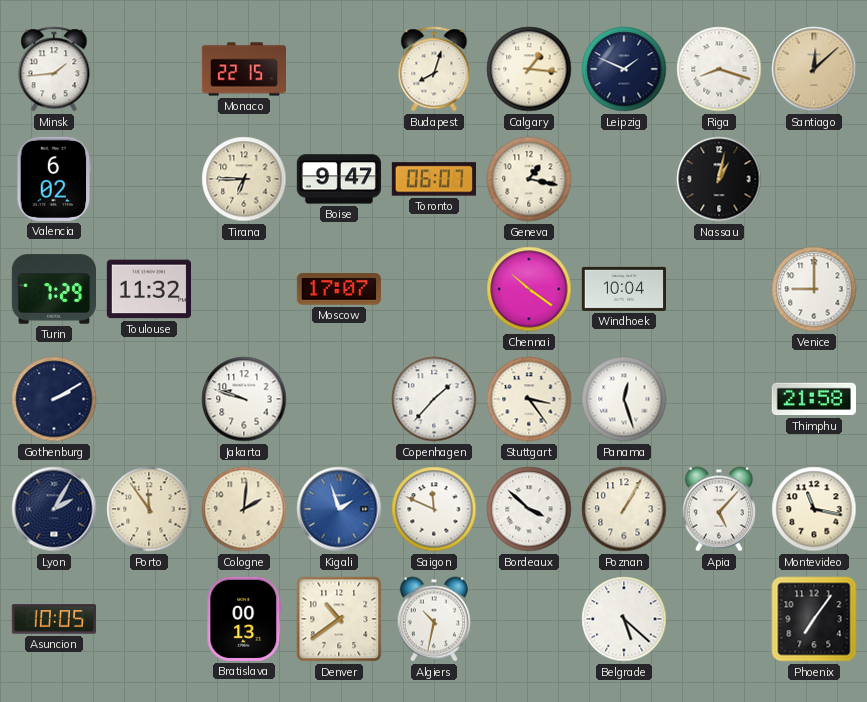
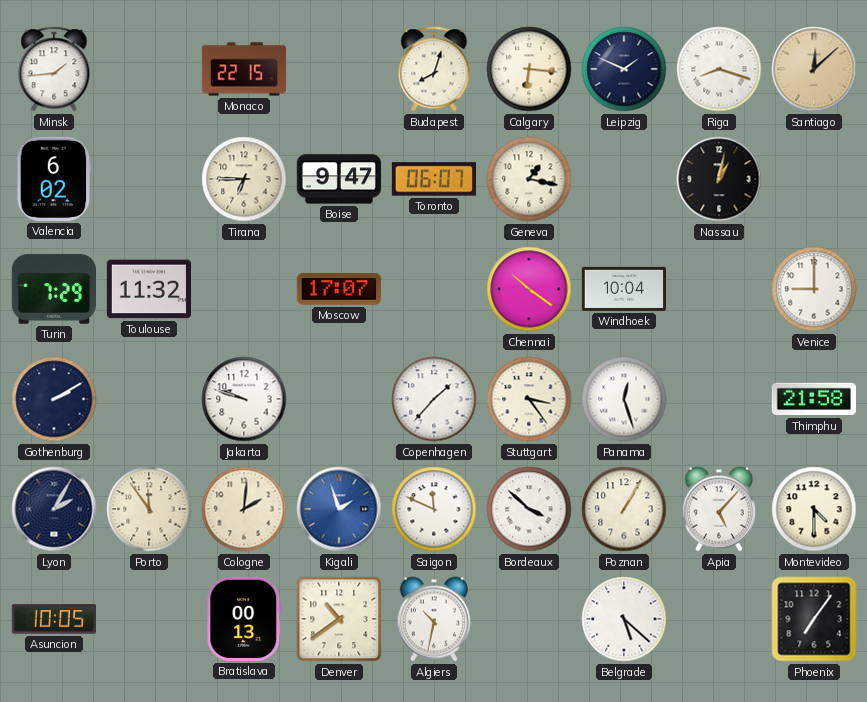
Calgary: 1:16 -> 6:16 (529, 69)
Montevideo: 11:17 -> 4:30 (814, 509)
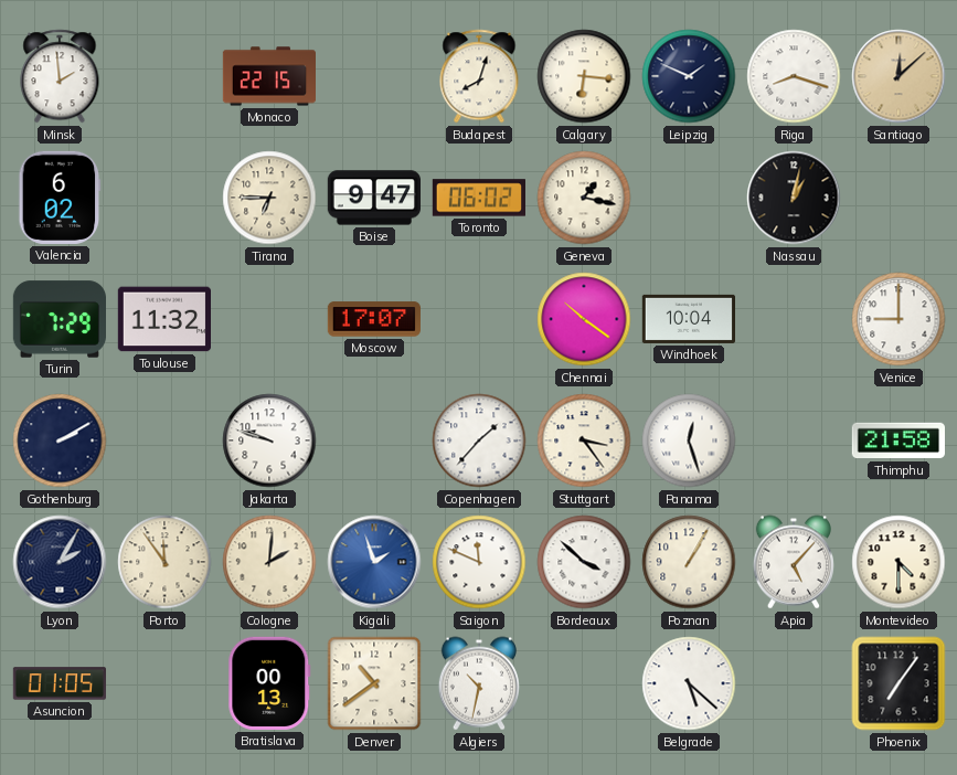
Minsk: 1:44 -> 1:59 (60, 76)
Toronto: 06:07 -> 06:02 (478, 198)
Asuncion: 10:05 -> 01:05 (59, 683)
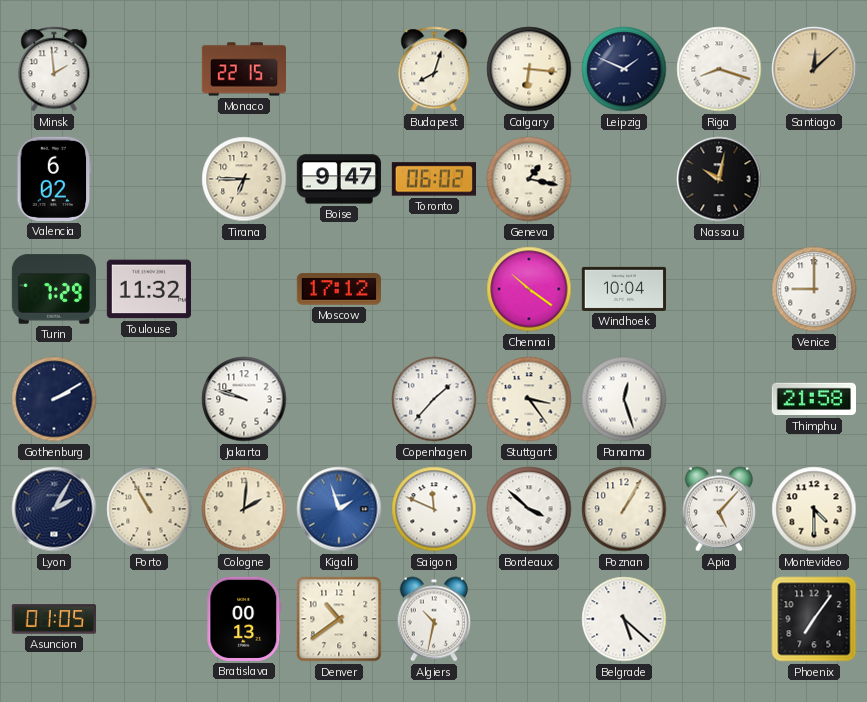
Nassau: 1:02 -> 10:02 (719, 179)
Moscow: 17:07 -> 17:12 (339, 289)
Porto: 11:54 -> 10:55 (149, 509)
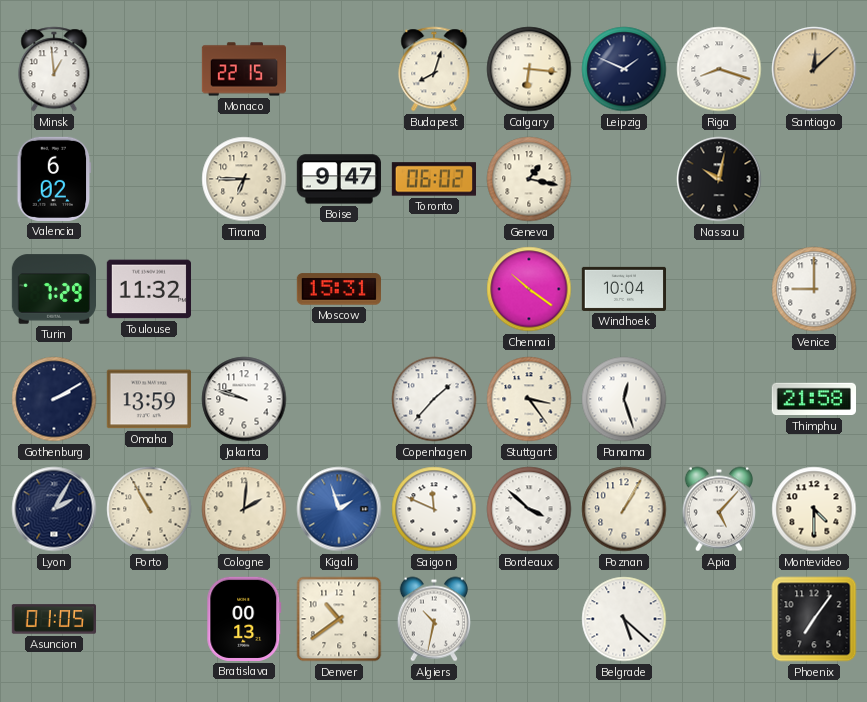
Minsk: 1:59 -> 12:59 (54, 69)
Moscow: 17:12 -> 15:31 (339, 289)
Omaha: none -> 13:59 (149, 399)
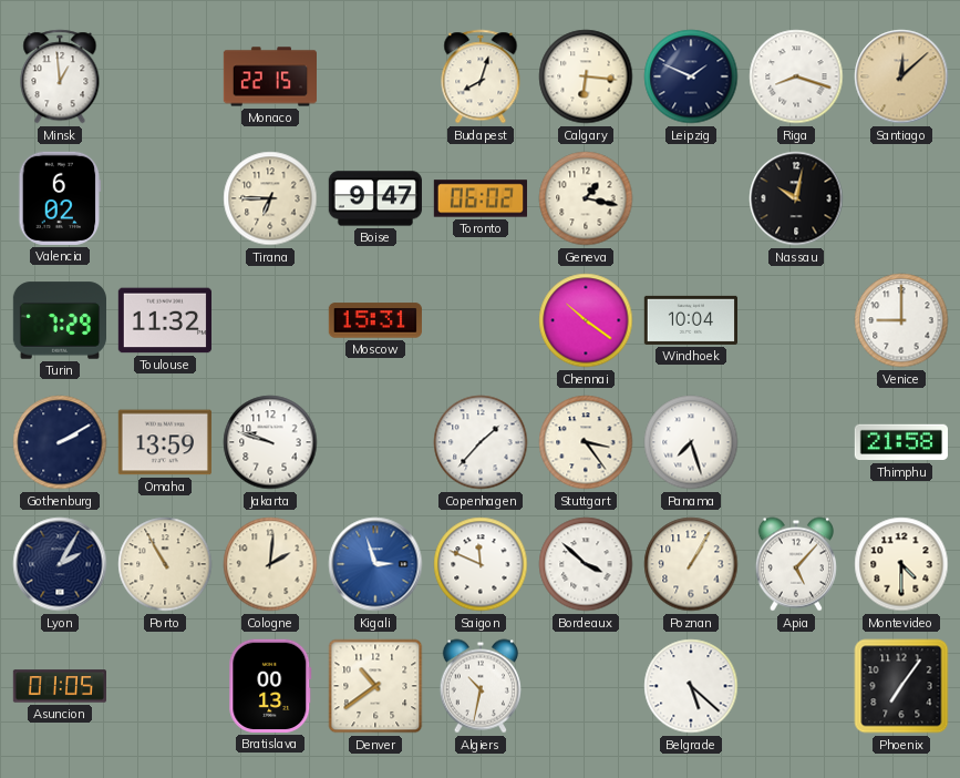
Panama: 12:27 -> 7:27 (691, 442)
Kigali: 1:57 -> 2:57 (375, 564)
